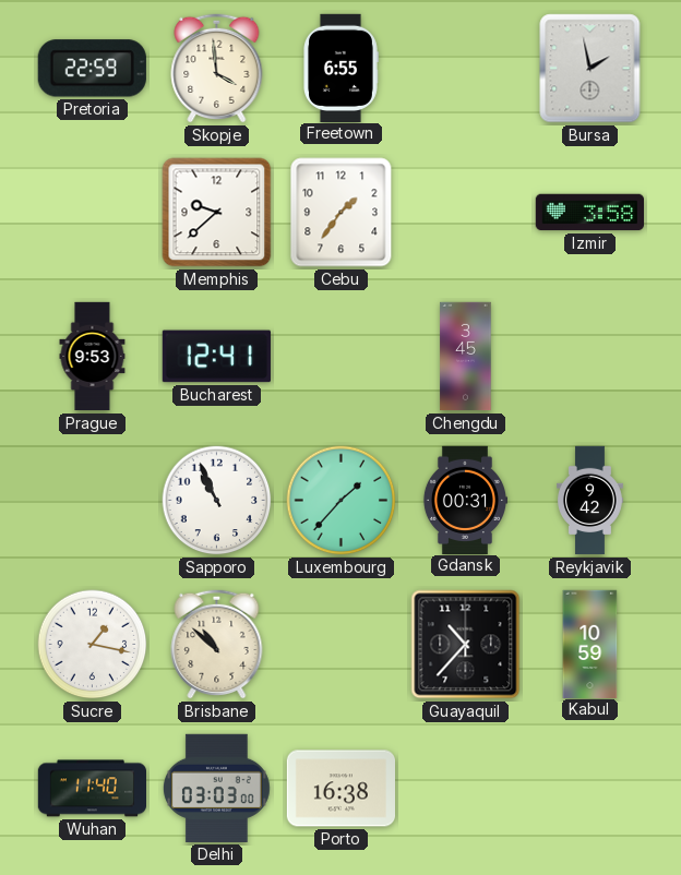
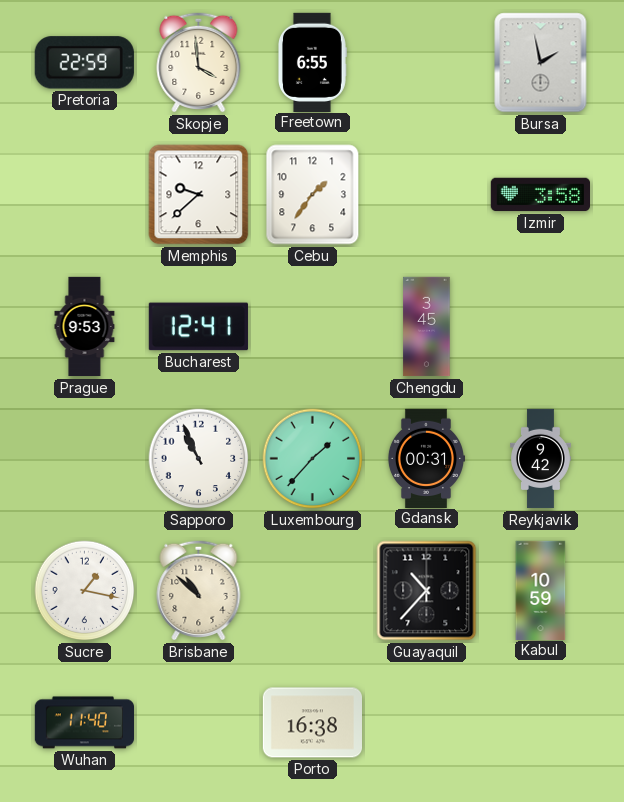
Delhi: 03:03 -> none (216, 788)
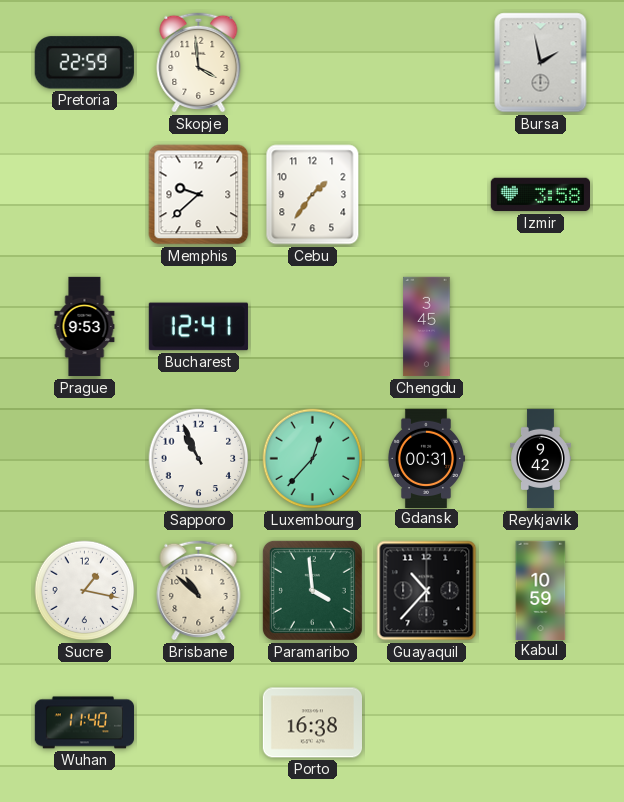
Freetown: 6:55 -> none (313, 62)
Luxembourg: 1:37 -> 12:37 (313, 459)
Paramaribo: none -> 3:59 (312, 590)
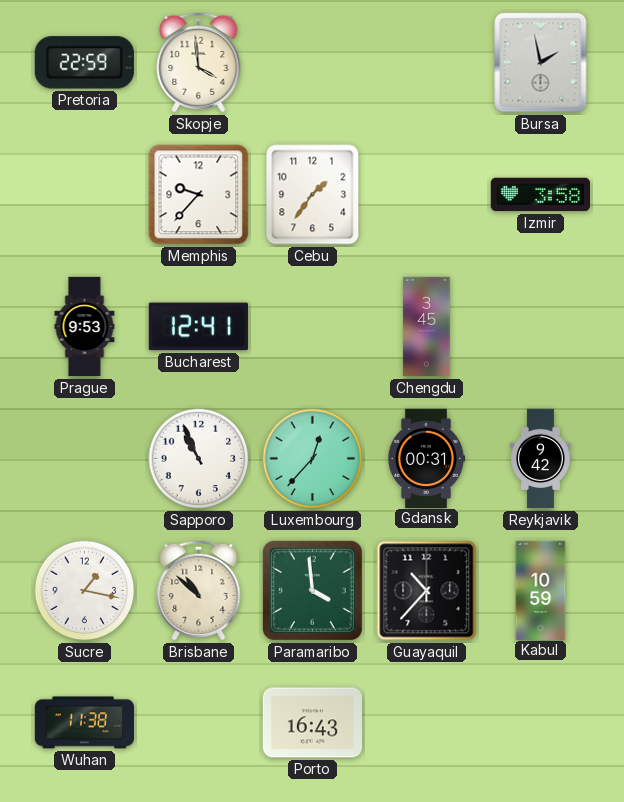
Memphis: 9:38 -> 9:37 (199, 195)
Wuhan: 11:40 -> 11:38 (84, 723)
Porto: 16:38 -> 16:43 (312, 723)
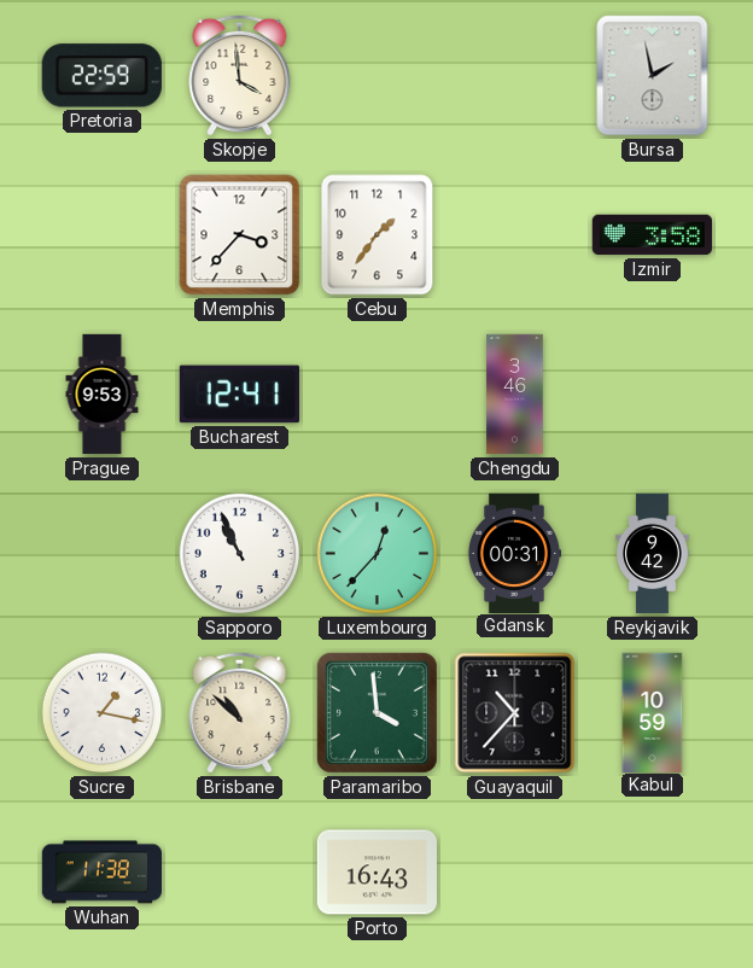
Memphis: 9:37 -> 3:37 (240, 235)
Chengdu: 3:45 -> 3:46 (515, 395)
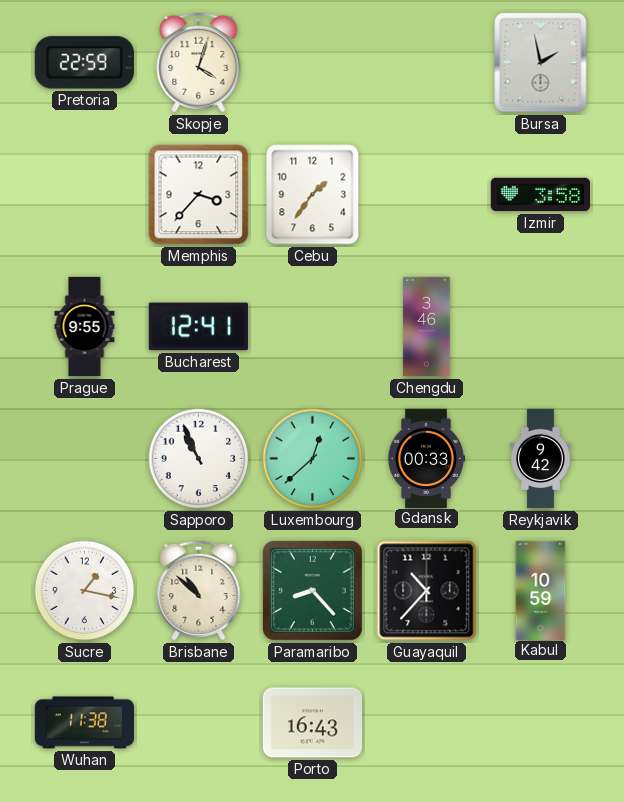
Skopje: 3:59 -> 4:03 (199, 62)
Prague: 9:53 -> 9:55 (85, 327)
Luxembourg: 12:37 -> 12:38 (313, 459)
Gdansk: 00:31 -> 00:33 (425, 458)
Paramaribo: 3:59 -> 8:23 (312, 590)
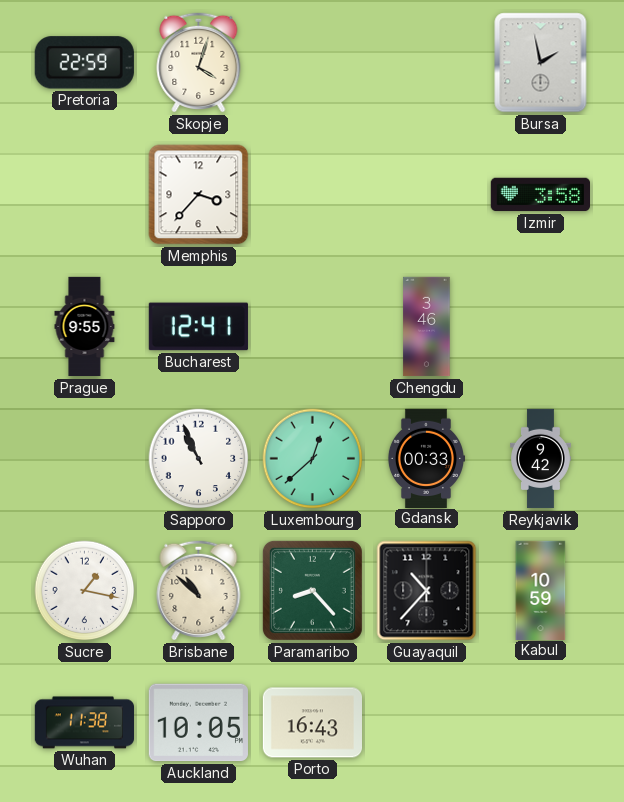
Cebu: 1:36 -> none (313, 195)
Auckland: none -> 10:05 (198, 723)
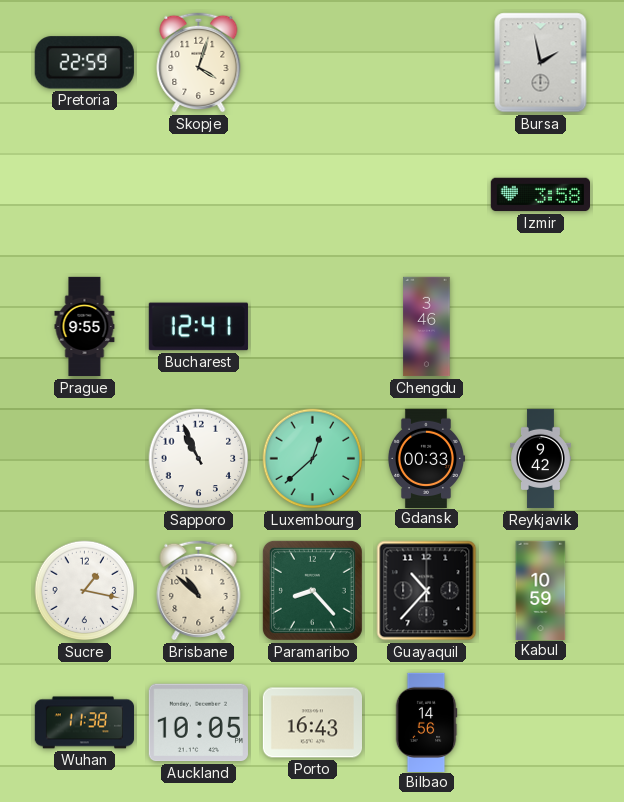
Memphis: 3:37 -> none (199, 195)
Bilbao: none -> 14:56 (426, 722)
